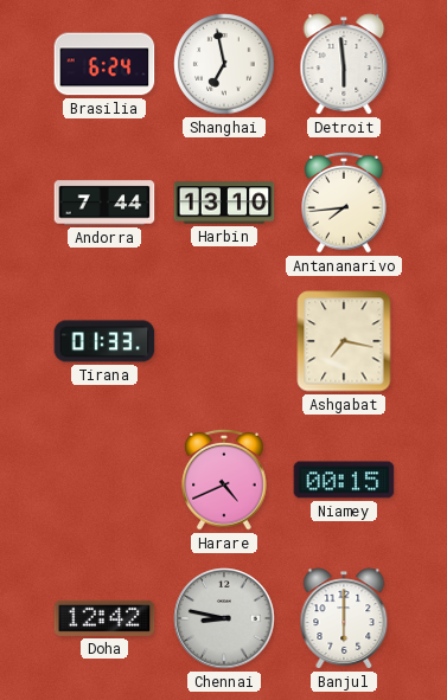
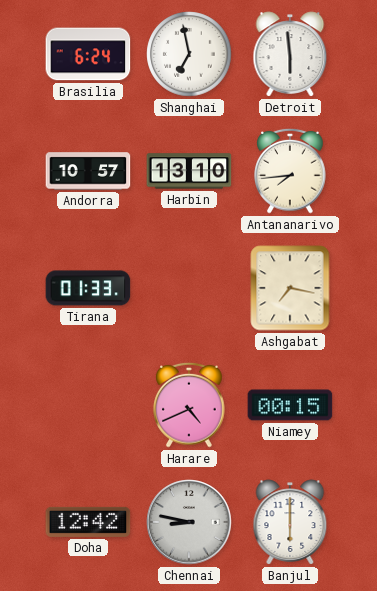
Andorra: 7:44 -> 10:57 (88, 171)
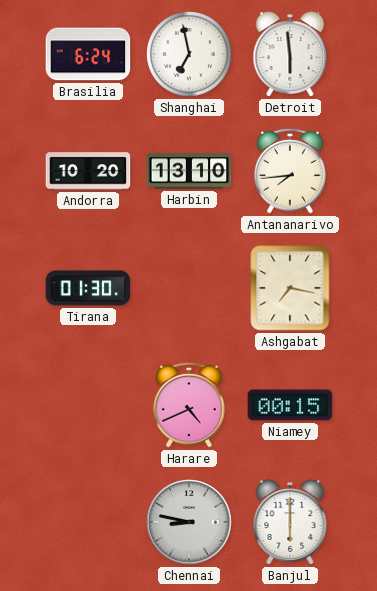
Andorra: 10:57 -> 10:20 (88, 171)
Tirana: 01:33 -> 01:30 (88, 288)
Doha: 12:42 -> none (88, 522)
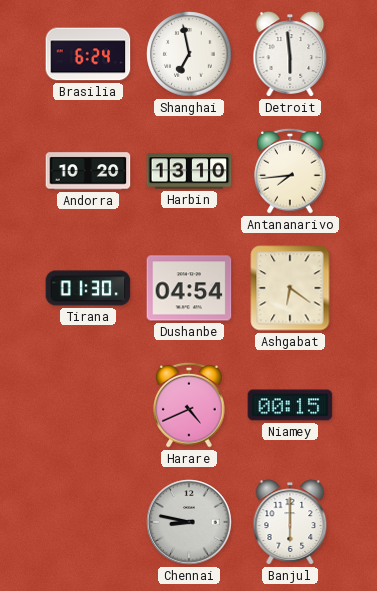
Dushanbe: none -> 04:54 (189, 288)
Ashgabat: 7:17 -> 6:21 (290, 288)
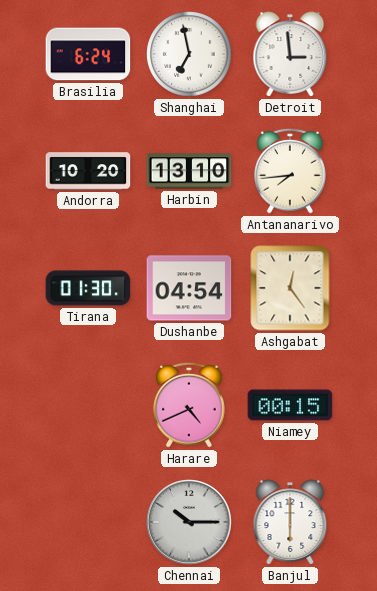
Detroit: 5:59 -> 2:59 (290, 54)
Ashgabat: 6:21 -> 12:24 (290, 288)
Chennai: 8:47 -> 10:15 (189, 522)
